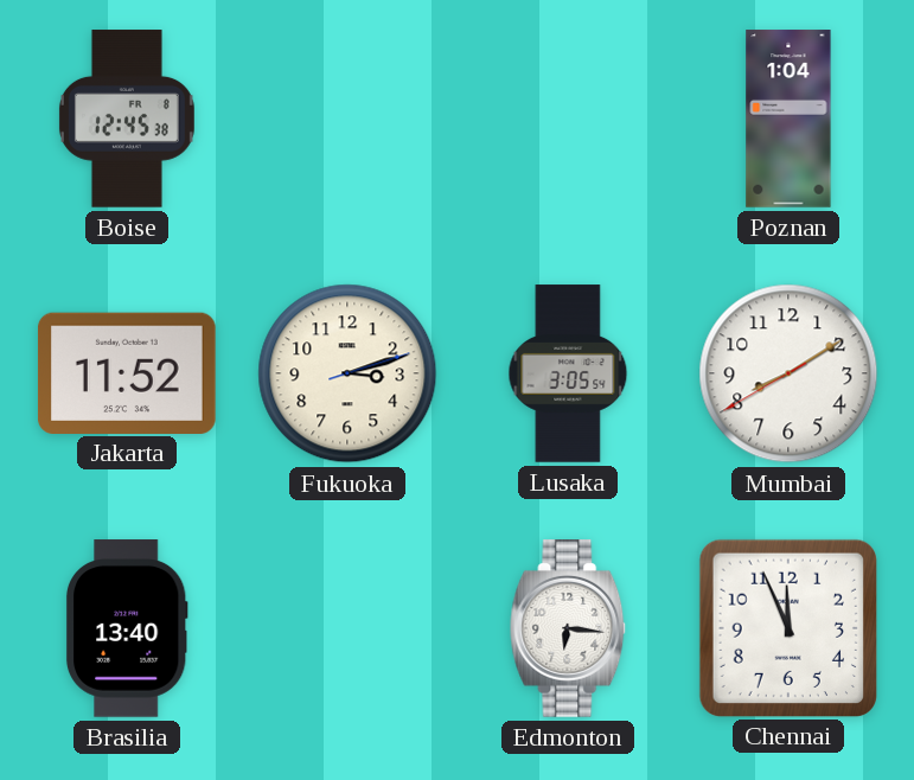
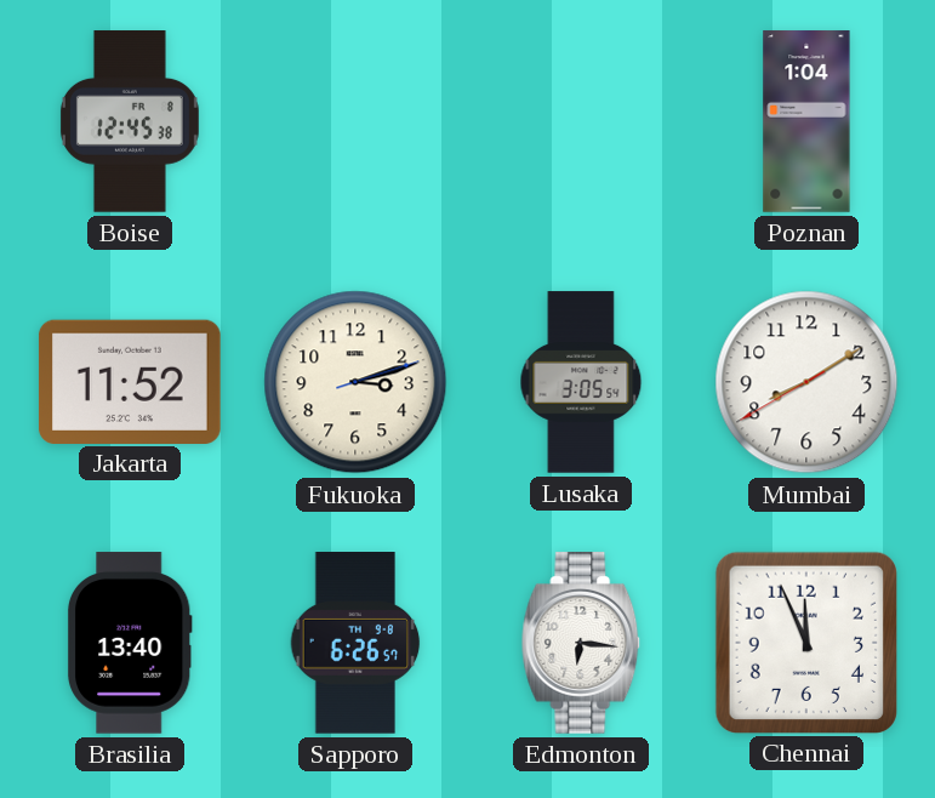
Sapporo: none -> 6:26 (355, 644)
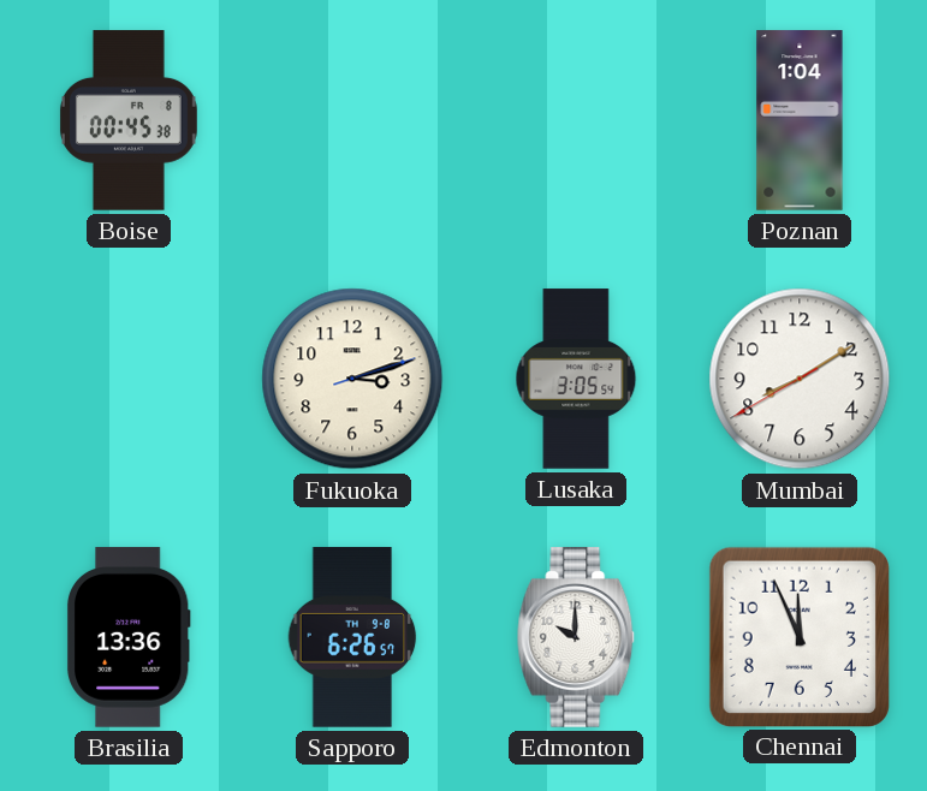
Boise: 12:45 -> 00:45 (129, 120)
Jakarta: 11:52 -> none (130, 381)
Brasilia: 13:40 -> 13:36 (129, 637)
Edmonton: 6:16 -> 10:00 (576, 637)
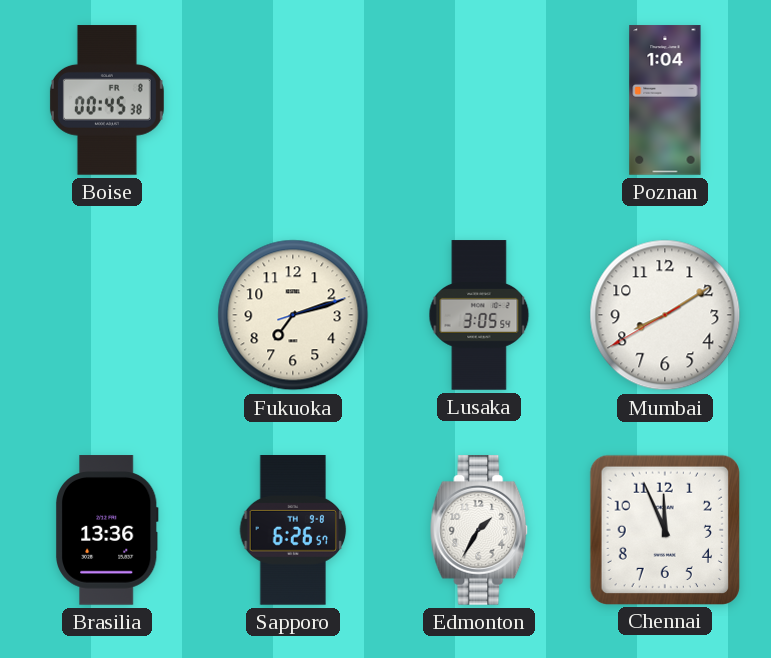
Fukuoka: 3:12 -> 7:12 (293, 315)
Edmonton: 10:00 -> 1:35 (479, 530)
